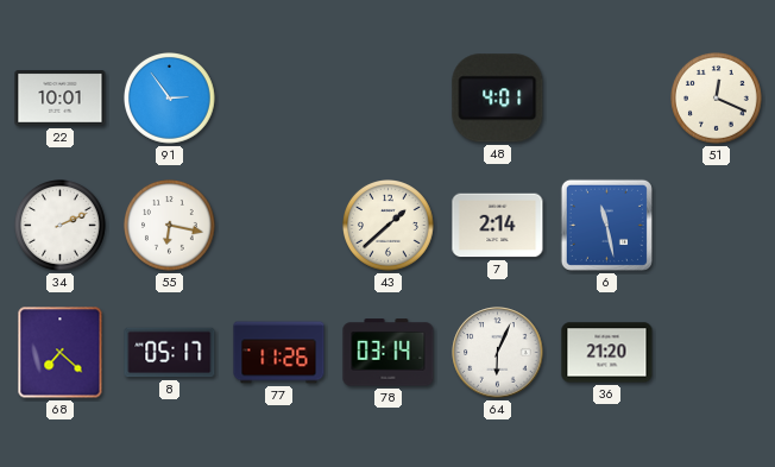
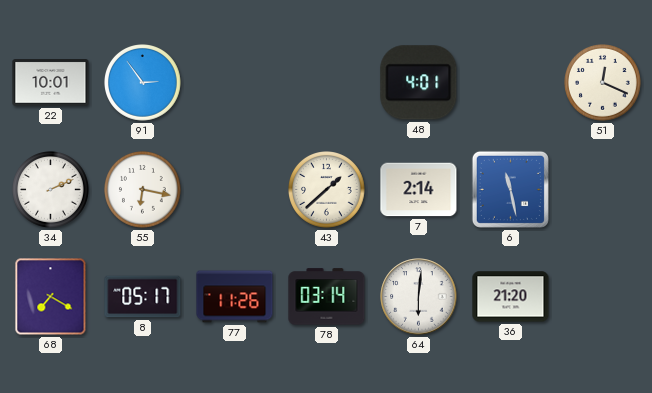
68: 7:22 -> 7:20 (51, 297)
64: 6:04 -> 6:01 (419, 297)
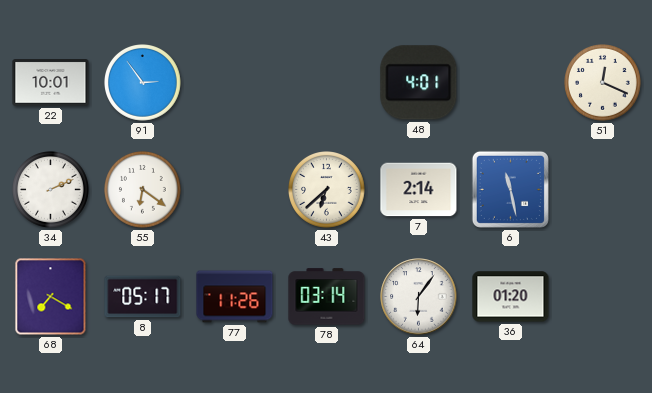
55: 6:17 -> 6:21 (143, 190)
43: 1:38 -> 6:38 (327, 190)
64: 6:01 -> 6:06 (419, 297)
36: 21:20 -> 01:20 (511, 297)
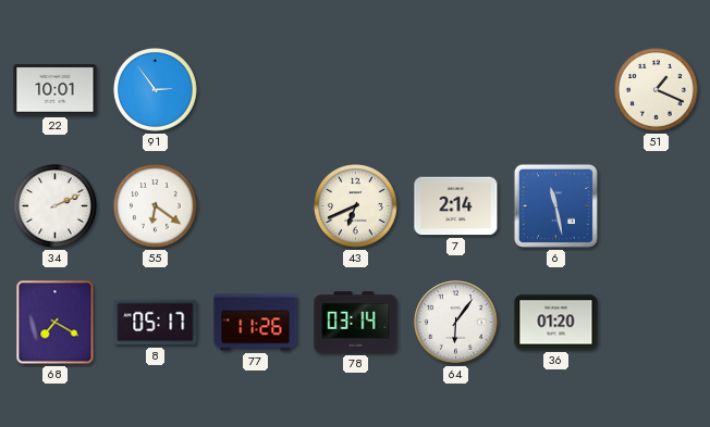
48: 4:01 -> none (419, 83)
51: 12:19 -> 1:19 (657, 90)
43: 6:38 -> 6:41 (356, 206)
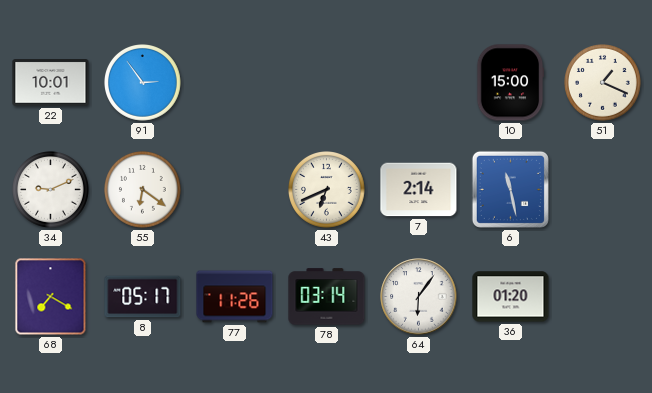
10: none -> 15:00 (510, 83)
34: 2:11 -> 9:11 (51, 190)
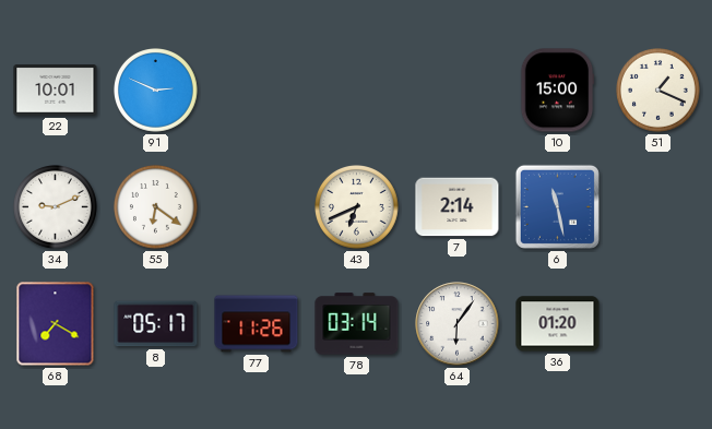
91: 2:54 -> 2:49 (156, 91)
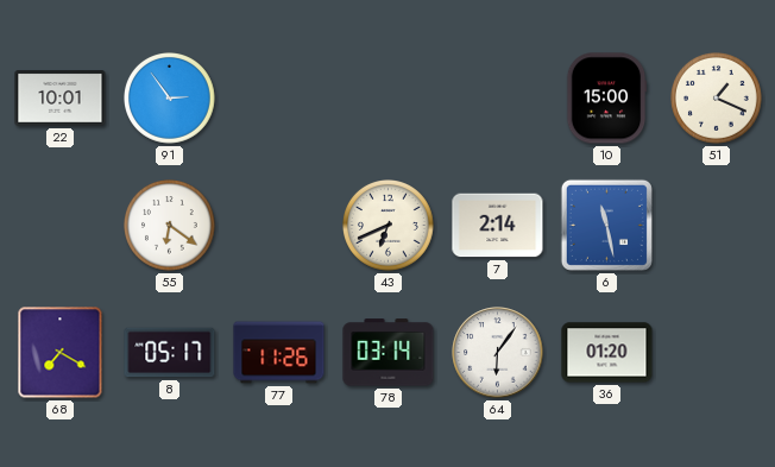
91: 2:49 -> 2:54 (170, 99)
34: 9:11 -> none (56, 207)
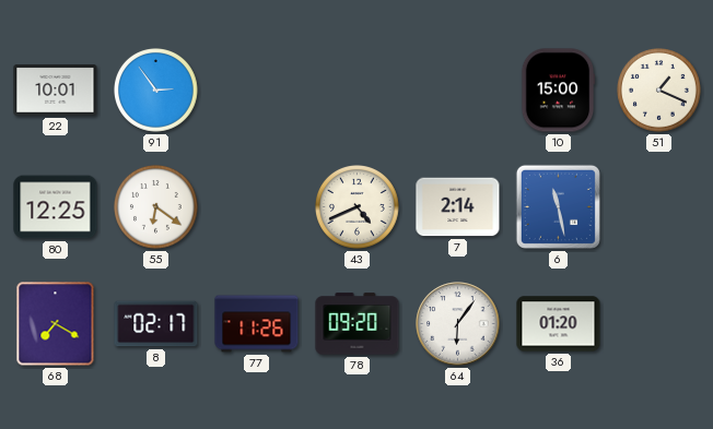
80: none -> 12:25 (56, 207)
43: 6:41 -> 4:41 (358, 207)
8: 05:17 -> 02:17 (156, 324)
78: 03:14 -> 09:20 (358, 324)
